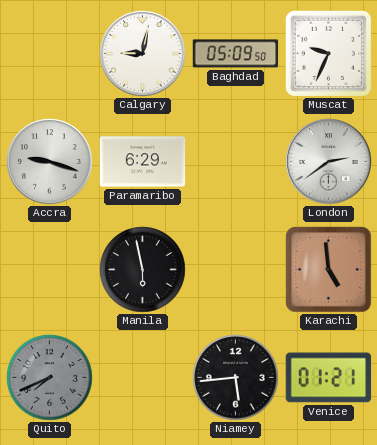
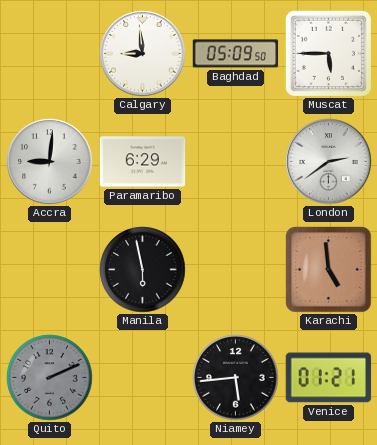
Calgary: 9:02 -> 8:59 (143, 54)
Muscat: 9:34 -> 5:45 (328, 53)
Accra: 9:18 -> 9:01 (50, 162)
Quito: 7:41 -> 2:11 (50, 378)
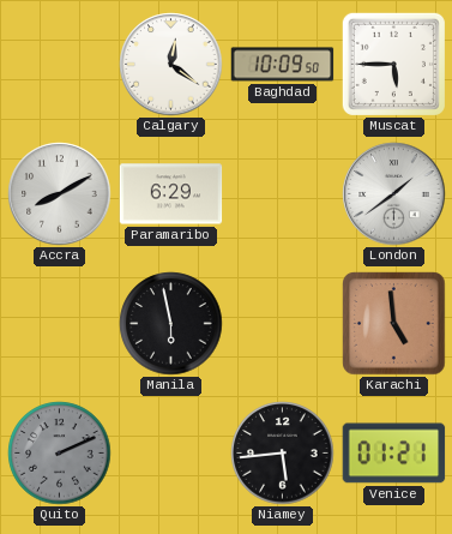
Calgary: 8:59 -> 12:21 (171, 65)
Baghdad: 05:09 -> 10:09 (283, 65)
Accra: 9:01 -> 8:10 (60, 194)
London: 2:39 -> 1:39 (394, 194)
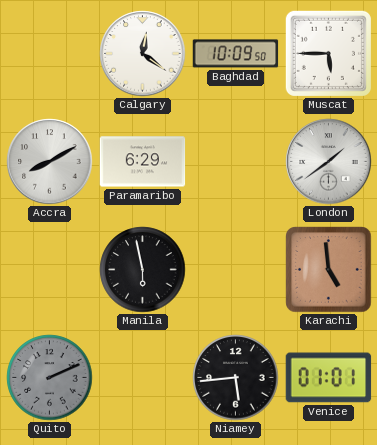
Venice: 01:21 -> 01:01 (329, 378)
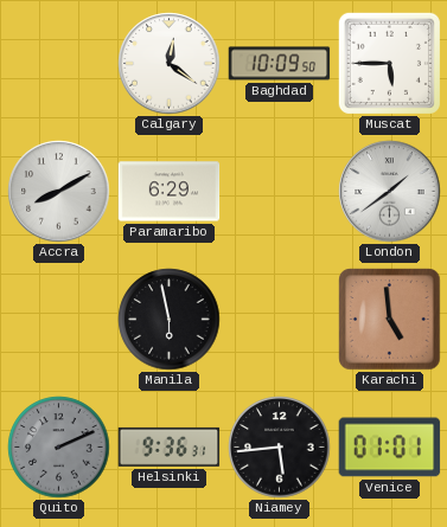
Helsinki: none -> 9:36 (170, 446)
